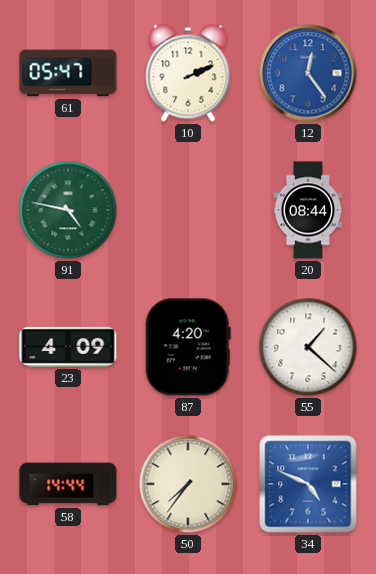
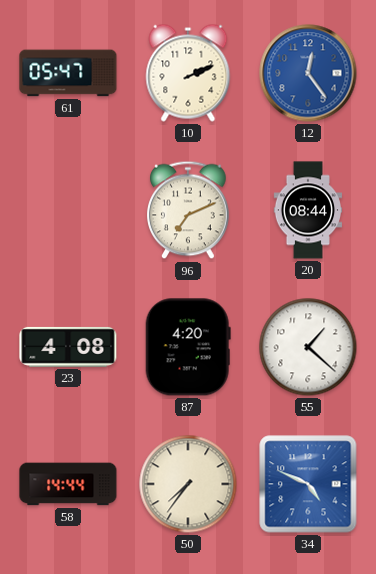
91: 4:47 -> none (68, 210)
96: none -> 7:11 (189, 210)
23: 4:09 -> 4:08 (68, 347)
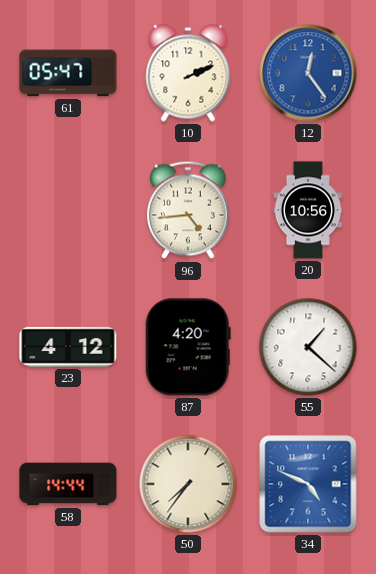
96: 7:11 -> 4:44 (189, 210)
20: 08:44 -> 10:56 (307, 210)
23: 4:08 -> 4:12 (68, 347)
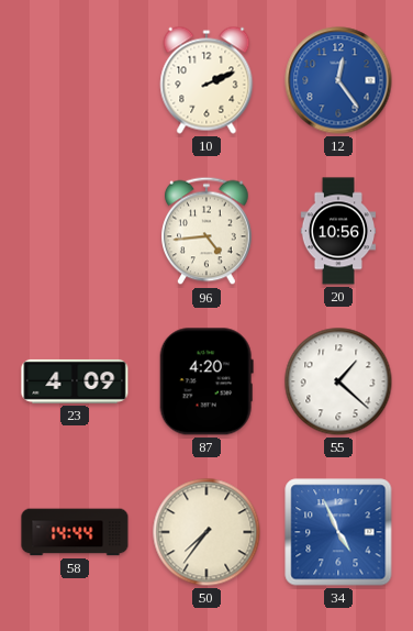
61: 05:47 -> none (68, 73)
23: 4:12 -> 4:09 (75, 381)
34: 4:49 -> 4:56 (338, 532)
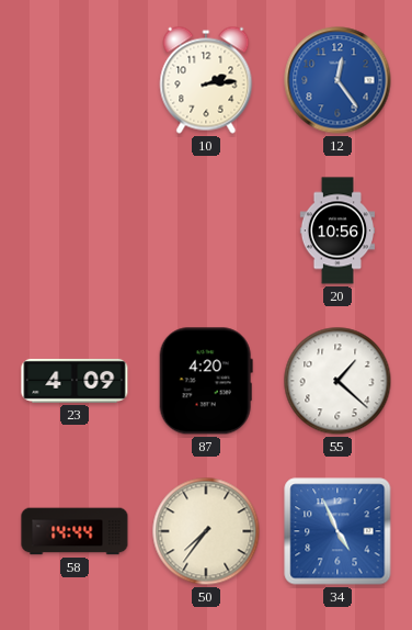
10: 2:11 -> 2:14 (206, 80)
96: 4:44 -> none (208, 231)
